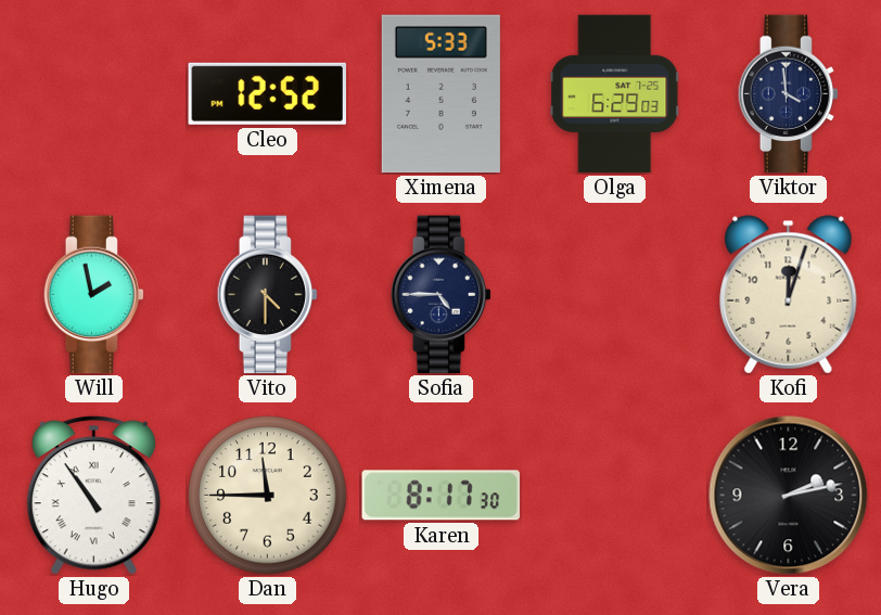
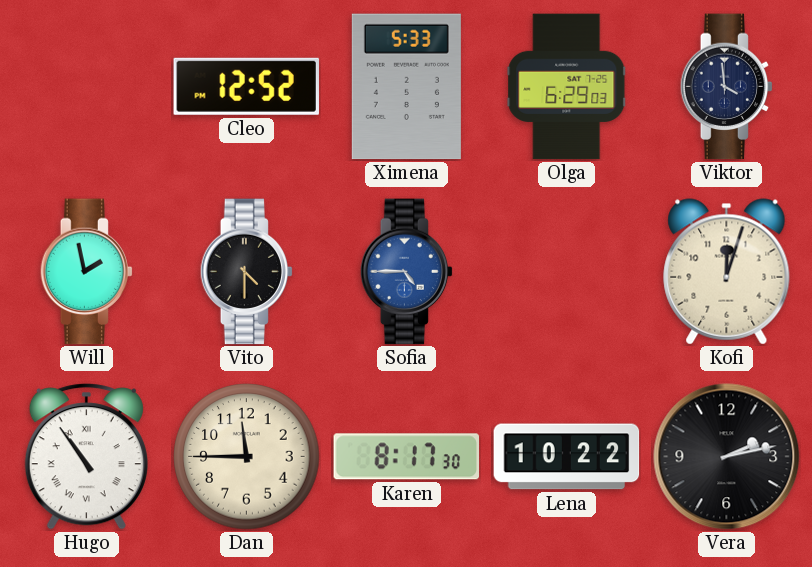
Sofia dial: navy -> blue (407, 272)
Lena: none -> 10:22 (567, 457)
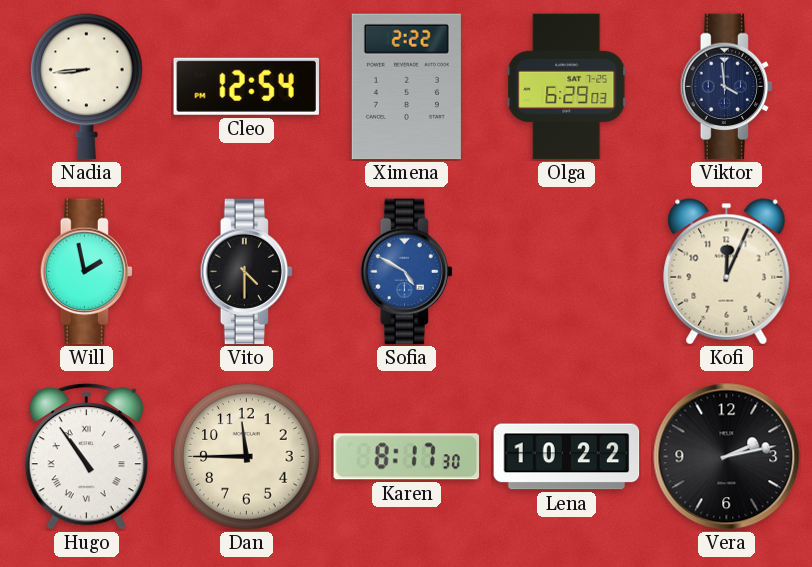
Nadia: none -> 8:44 (87, 87)
Cleo: 12:52 -> 12:54 (246, 86)
Ximena: 5:33 -> 2:22 (406, 87)
Sofia: 4:45 -> 4:50 (407, 272)
Kofi: 12:03 -> 12:04 (727, 272)
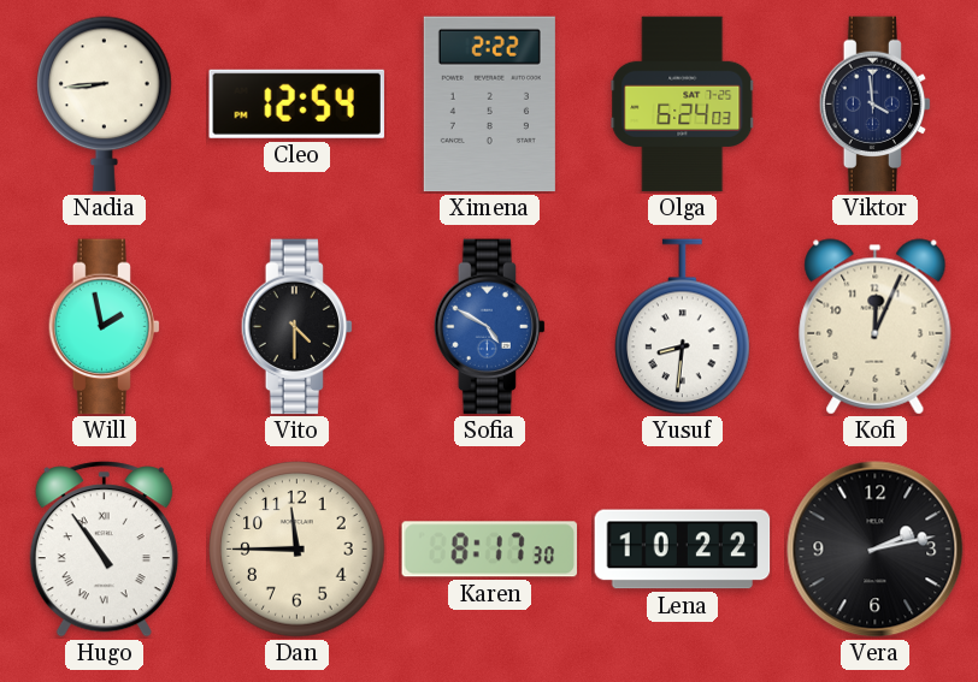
Olga: 6:29 -> 6:24 (683, 105)
Yusuf: none -> 8:31 (683, 327)
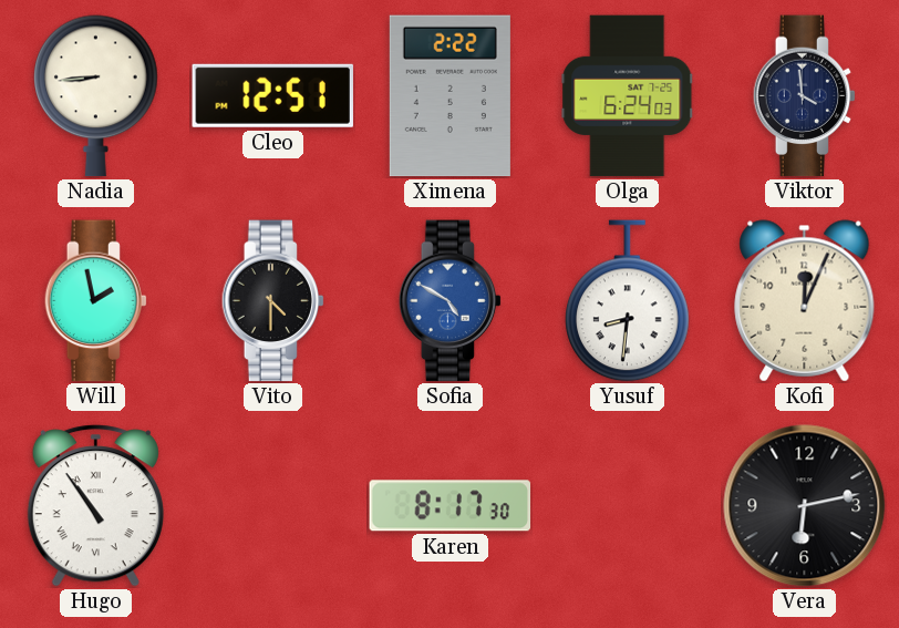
Cleo: 12:54 -> 12:51 (272, 95)
Dan: 11:45 -> none (297, 550)
Lena: 10:22 -> none (683, 550)
Vera: 2:13 -> 6:13 (805, 506)
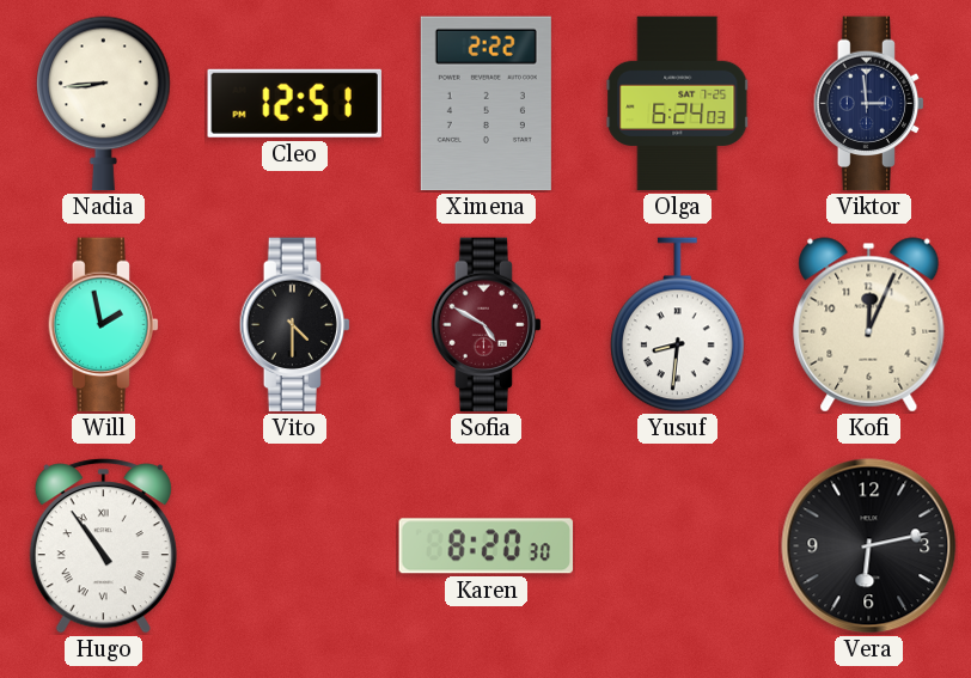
Viktor: 3:59 -> 2:59 (869, 104)
Sofia dial: blue -> burgundy (487, 325)
Karen: 8:17 -> 8:20 (487, 546)
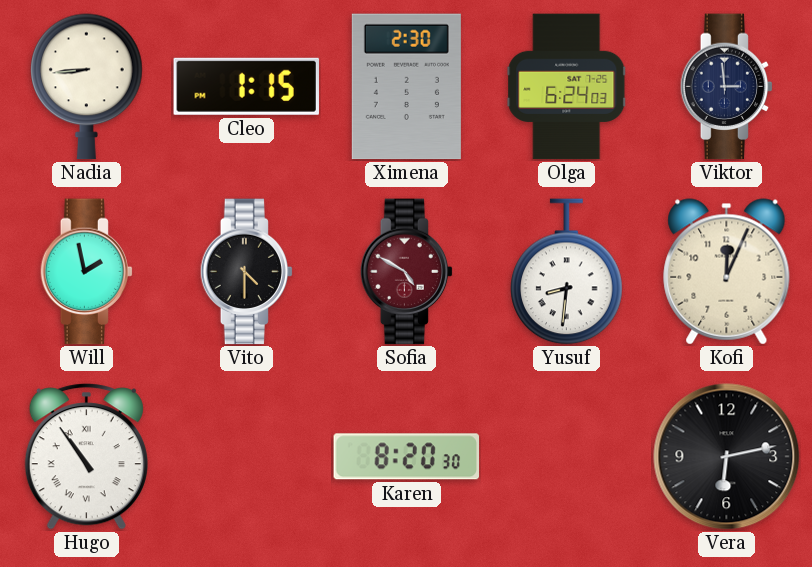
Cleo: 12:51 -> 1:15 (246, 86)
Ximena: 2:22 -> 2:30 (406, 87)
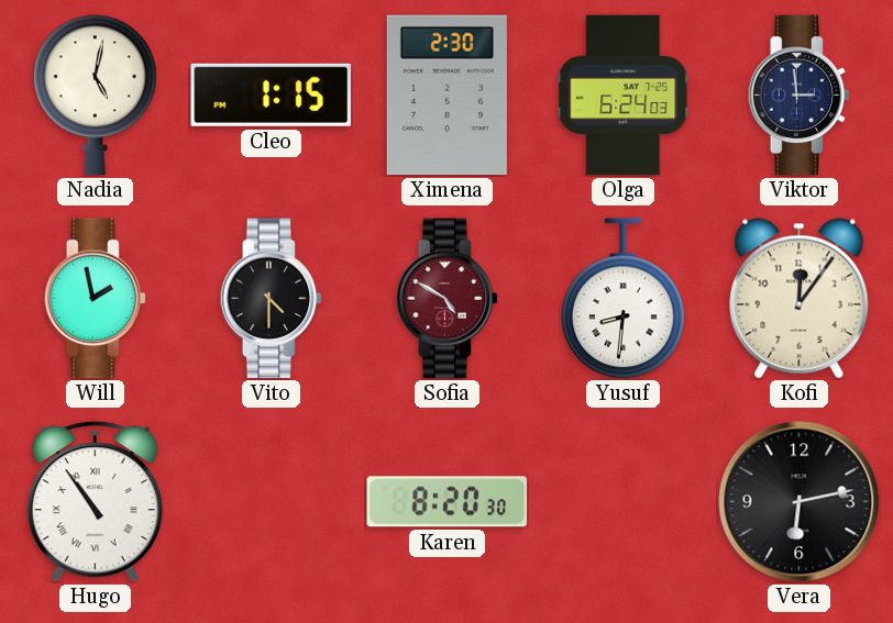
Nadia: 8:44 -> 5:02 (96, 96)
Kofi: 12:04 -> 12:06 (800, 299)
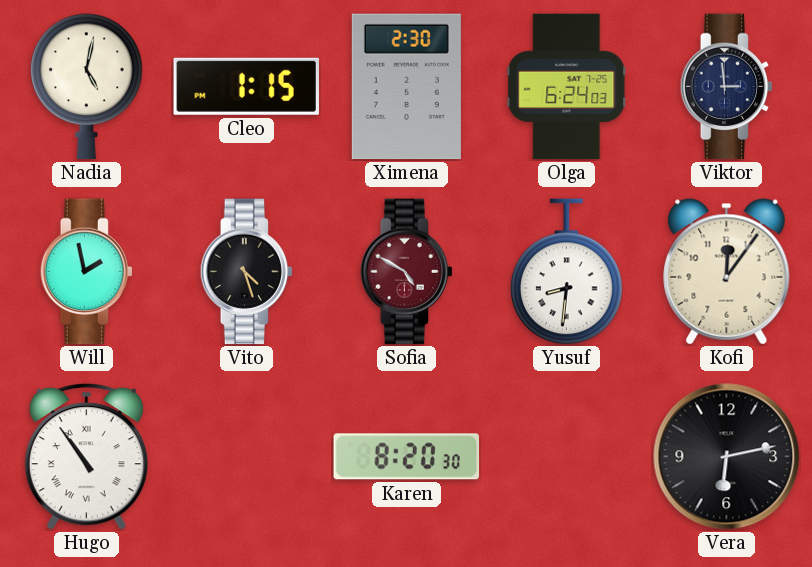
Vito: 4:30 -> 4:27 (247, 272)
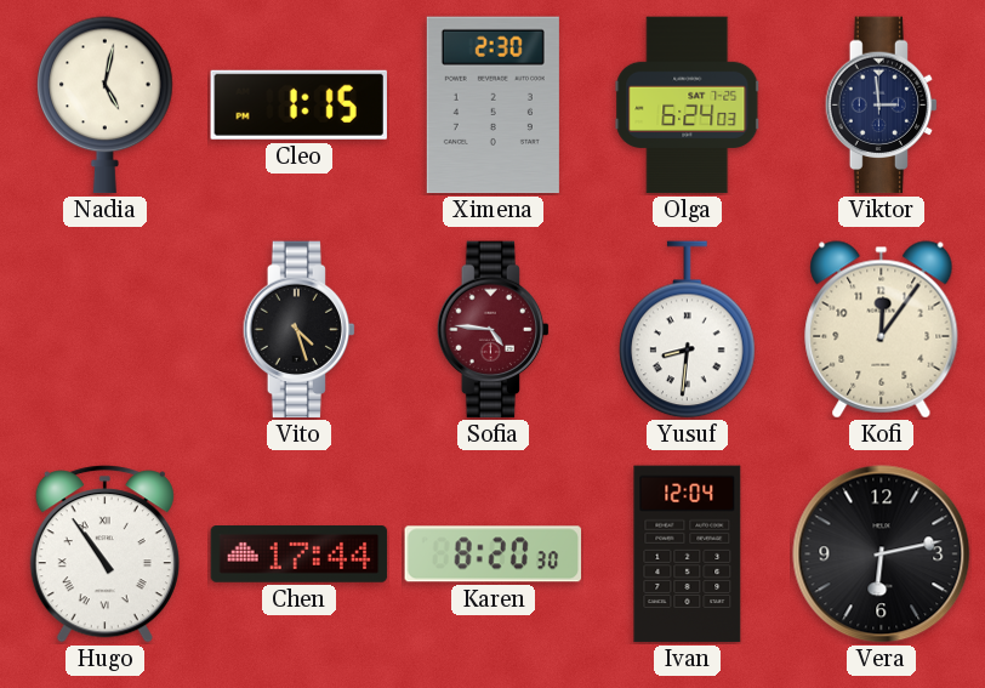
Will: 1:58 -> none (87, 272)
Sofia: 4:50 -> 4:46 (494, 330)
Chen: none -> 17:44 (300, 555)
Ivan: none -> 12:04 (688, 555)
